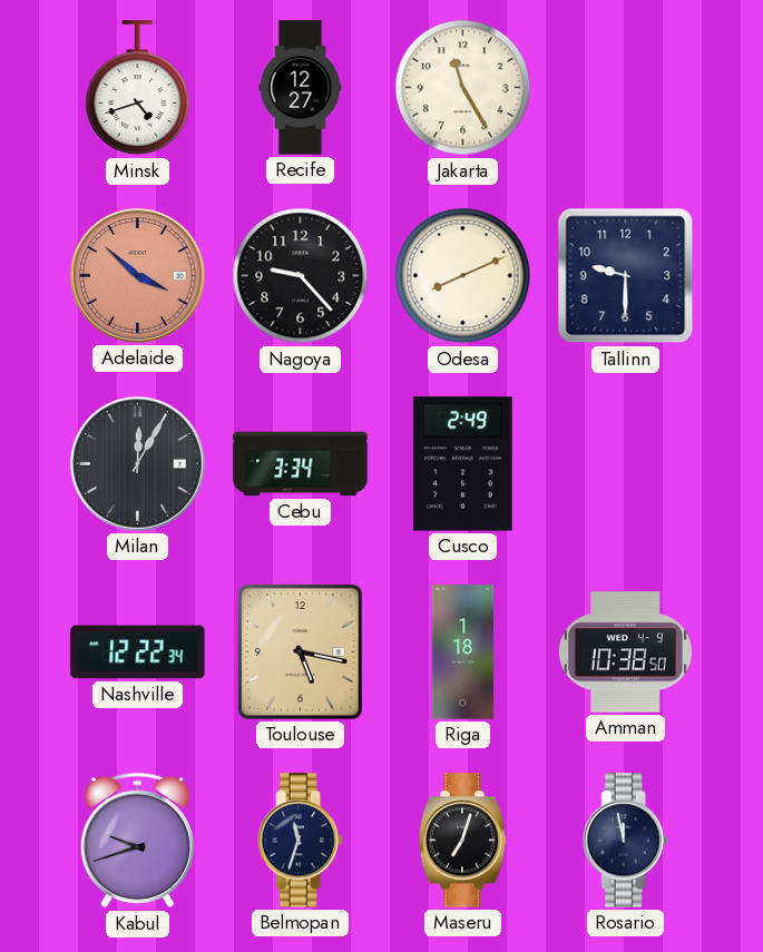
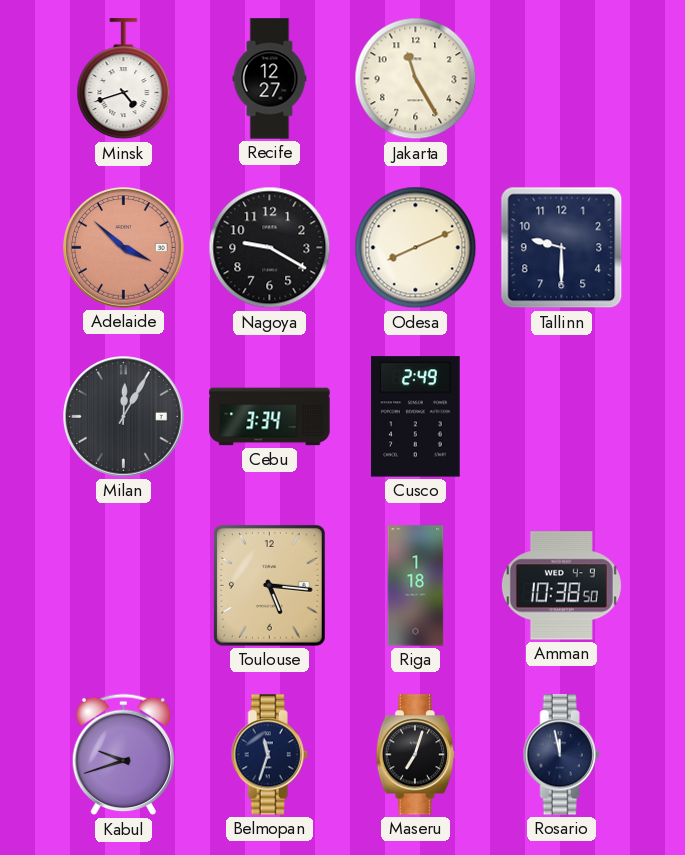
Nagoya: 9:23 -> 9:20 (270, 248)
Nashville: 12:22 -> none (138, 652)
Toulouse: 5:17 -> 5:16 (269, 585)
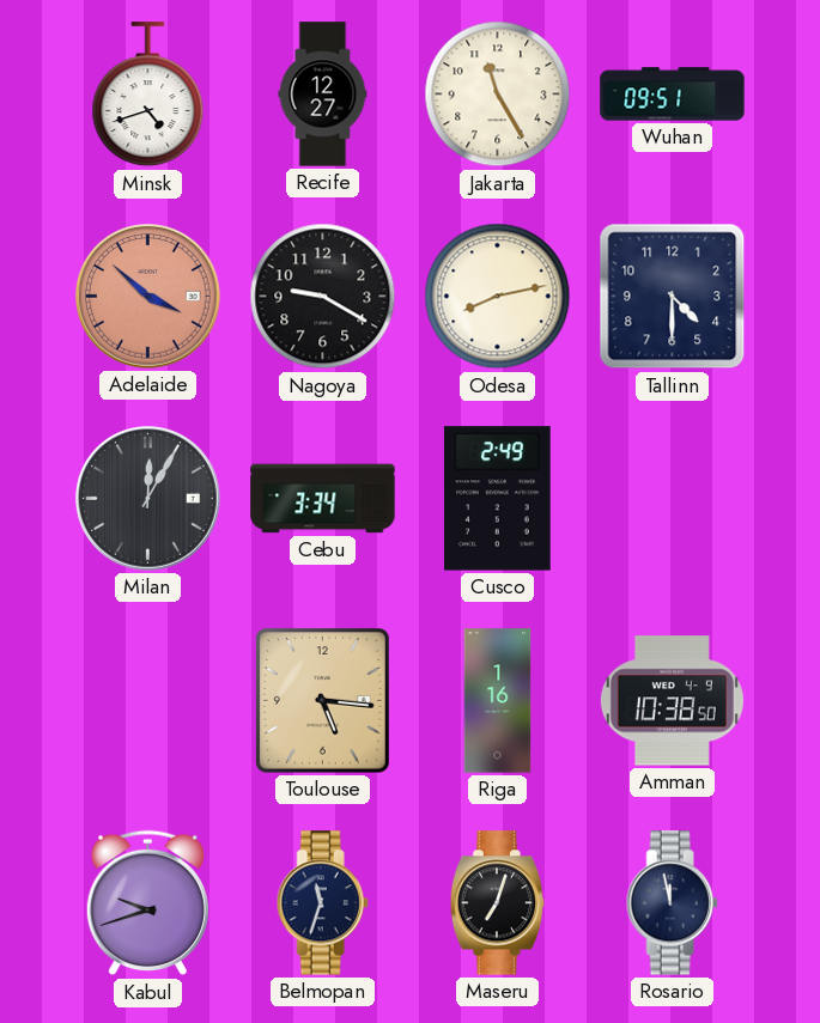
Wuhan: none -> 09:51 (673, 95)
Odesa: 8:11 -> 8:13 (498, 297)
Tallinn: 9:30 -> 4:30 (673, 297)
Riga: 1:18 -> 1:16 (498, 701)
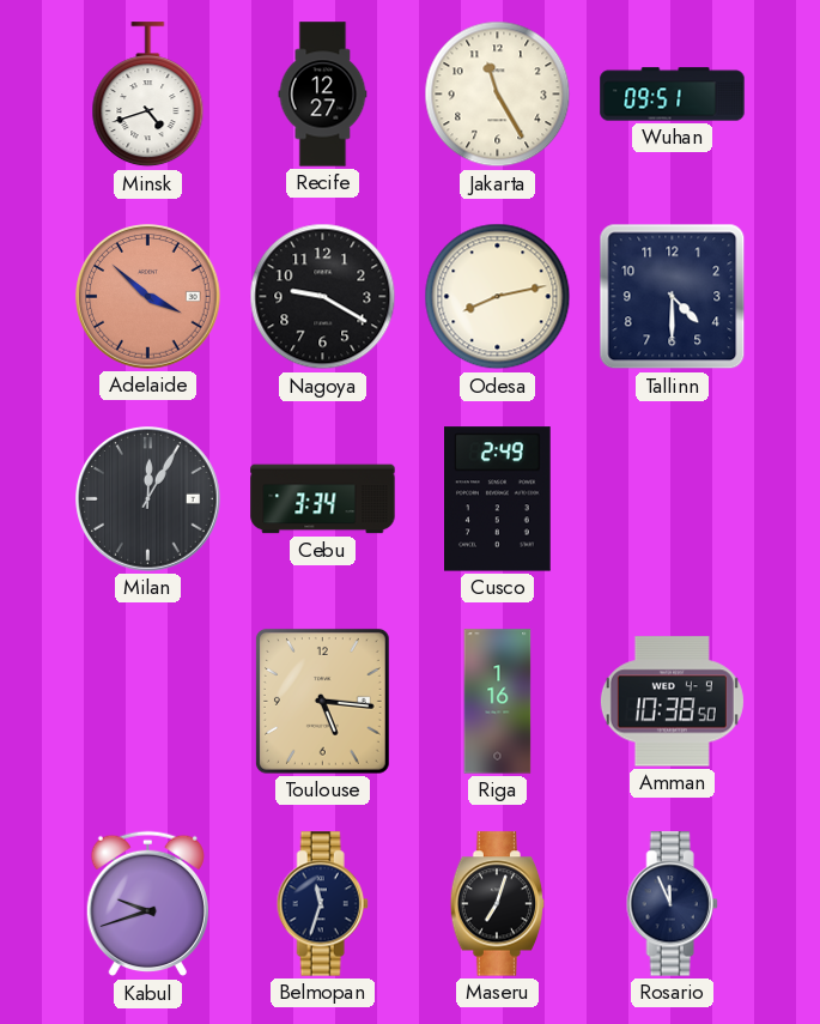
Rosario: 11:58 -> 11:56 (672, 904)
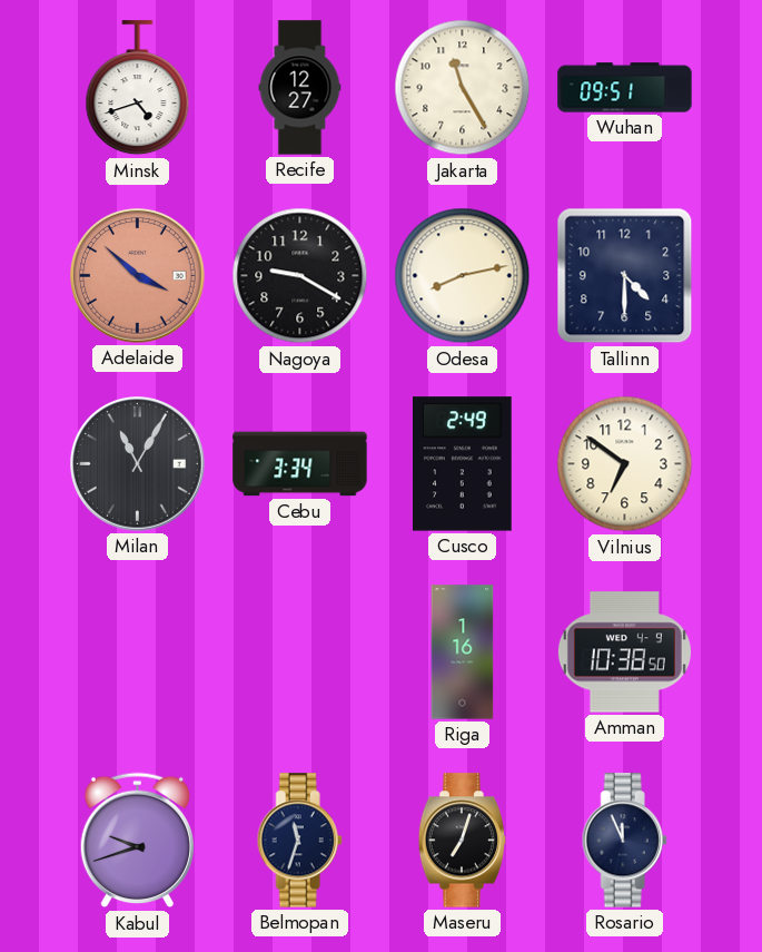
Milan: 12:05 -> 11:05 (138, 464)
Vilnius: none -> 6:51 (625, 464)
Toulouse: 5:16 -> none (322, 701)
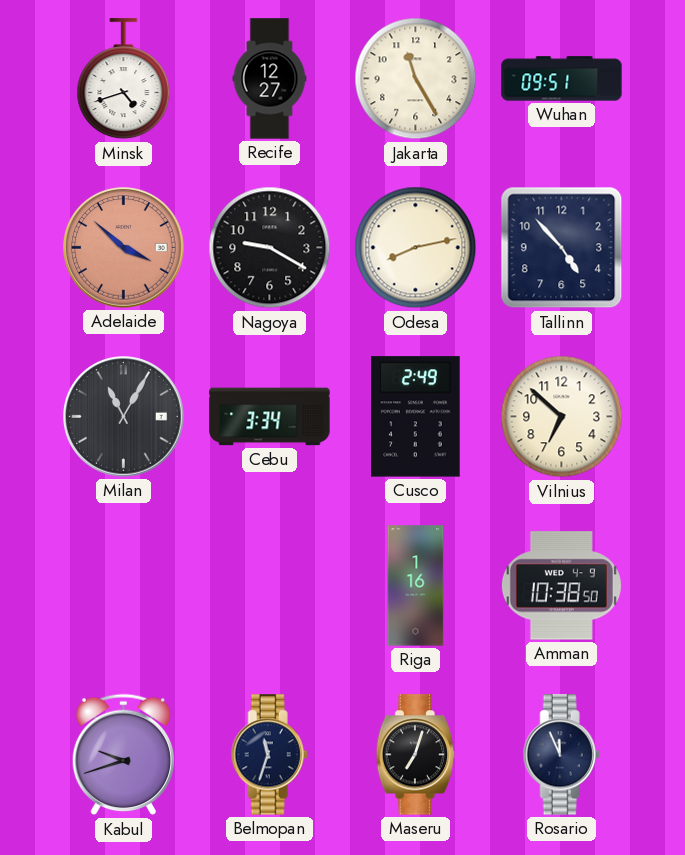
Tallinn: 4:30 -> 4:53 (562, 248)
Vilnius: 6:51 -> 6:52 (562, 417)
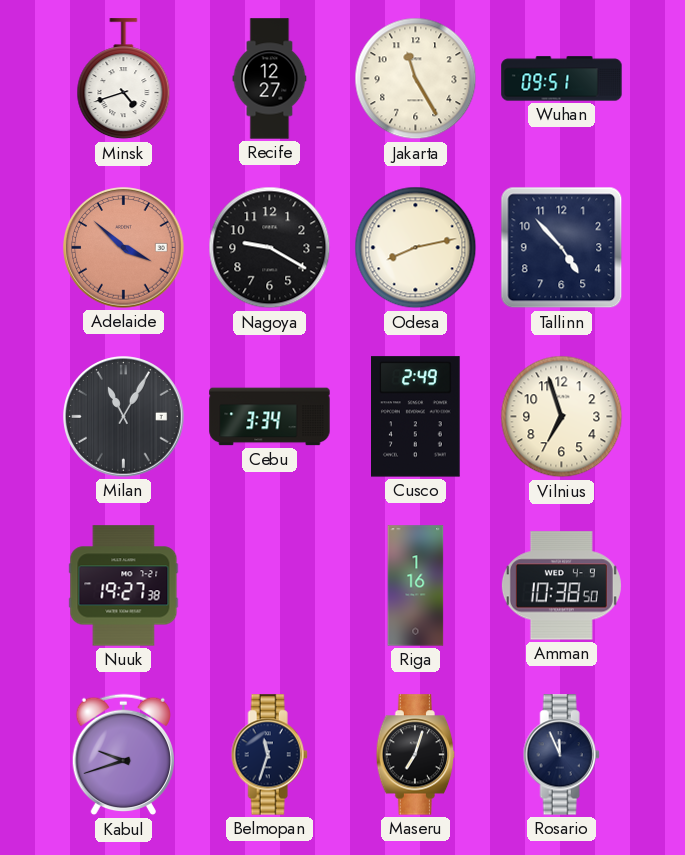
Vilnius: 6:52 -> 6:57 (562, 417)
Nuuk: none -> 19:27 (124, 586)
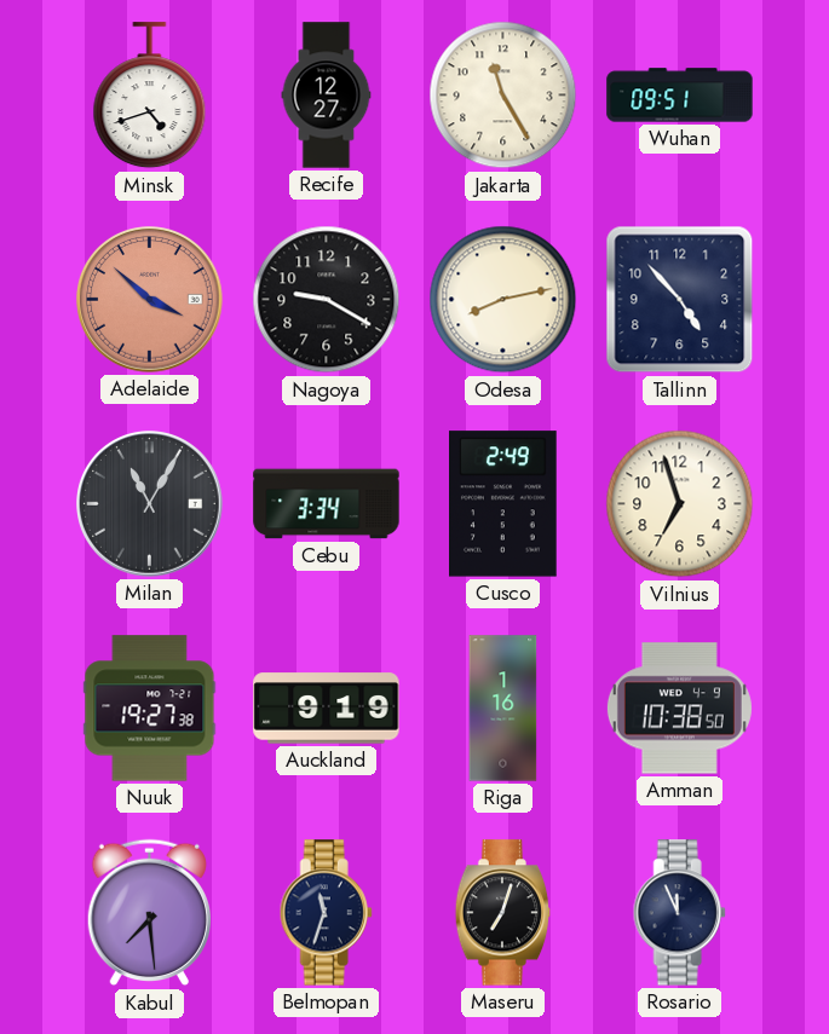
Auckland: none -> 9:19 (327, 709)
Kabul: 9:42 -> 7:29 (149, 913)
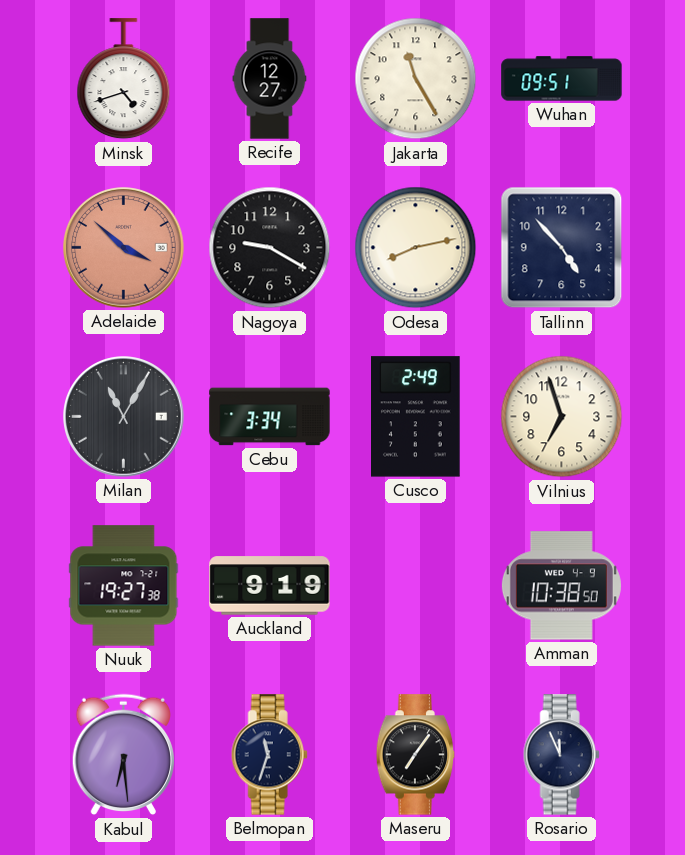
Riga: 1:16 -> none (503, 709)
Kabul: 7:29 -> 6:29 (123, 755)
Maseru: 7:03 -> 7:06 (416, 755)
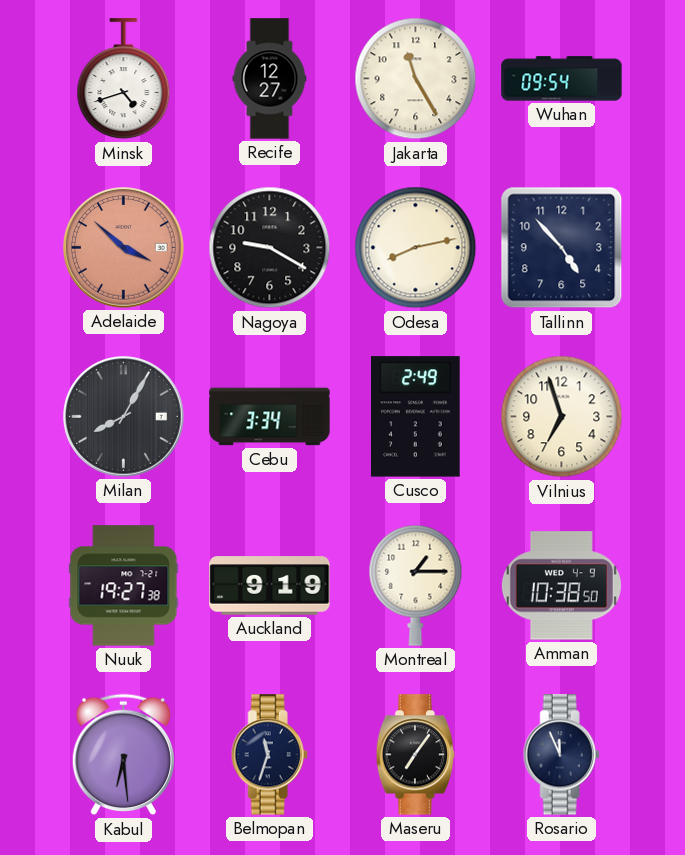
Wuhan: 09:51 -> 09:54 (562, 79)
Milan: 11:05 -> 8:05 (124, 417)
Montreal: none -> 1:15 (416, 585)
